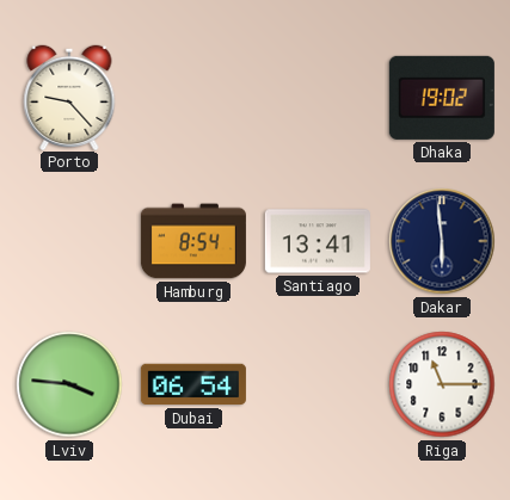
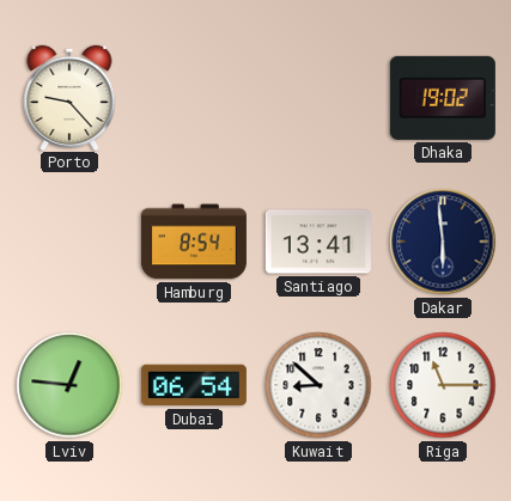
Lviv: 3:46 -> 12:46 (69, 385)
Kuwait: none -> 8:52 (318, 385)
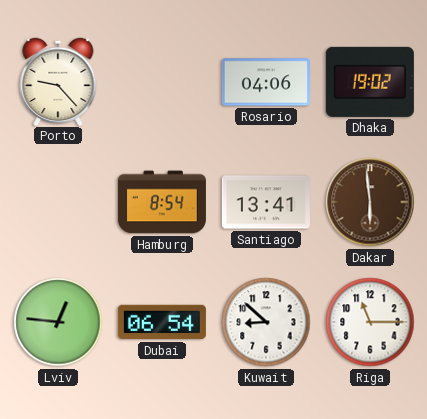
Rosario: none -> 04:06 (266, 82)
Dakar dial: navy -> brown (370, 202)
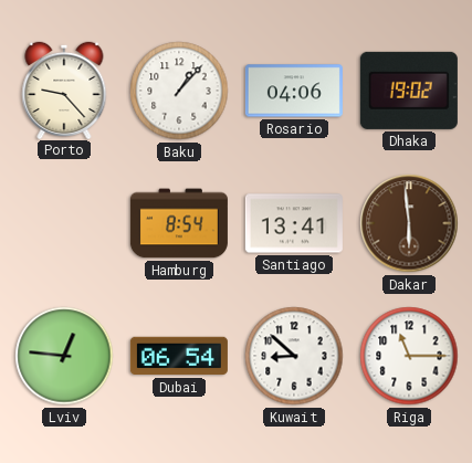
Baku: none -> 1:07 (179, 91)
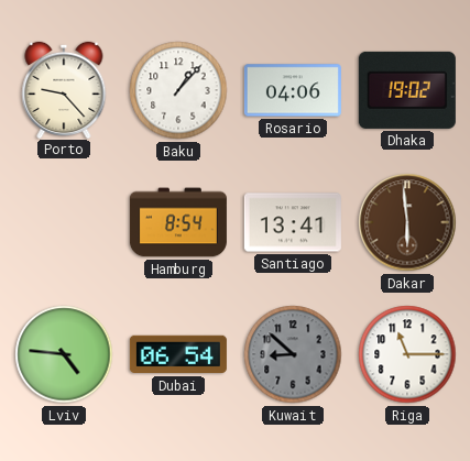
Lviv: 12:46 -> 4:46 (64, 354)
Kuwait dial: white -> grey (293, 354)
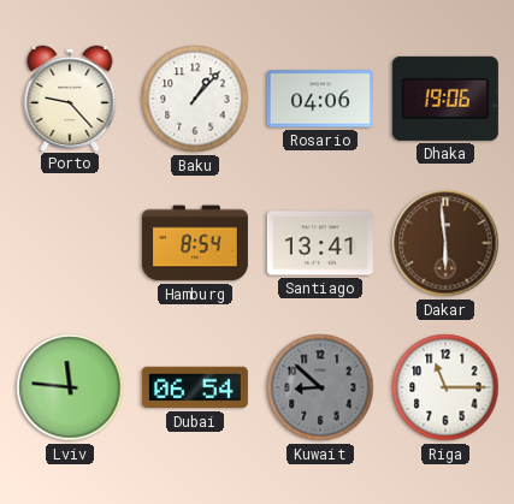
Dhaka: 19:02 -> 19:06 (445, 99)
Lviv: 4:46 -> 11:46 (70, 387)
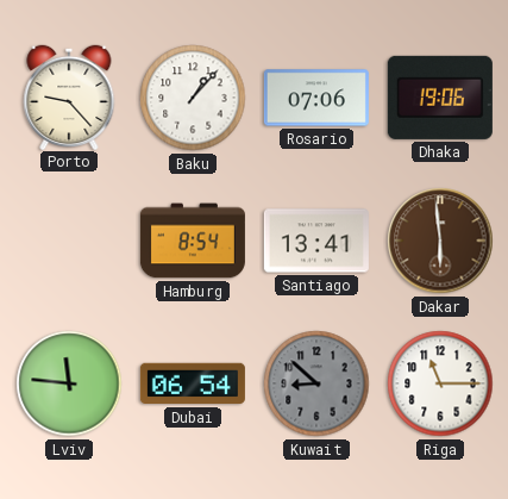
Rosario: 04:06 -> 07:06 (316, 98)
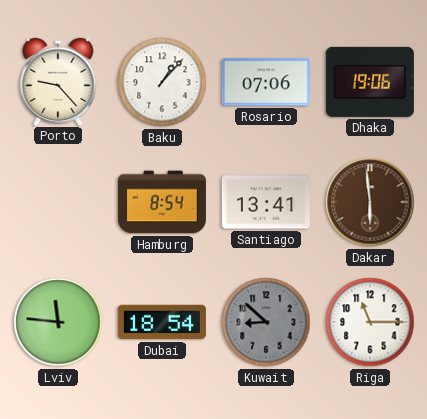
Dubai: 06:54 -> 18:54 (162, 322)
